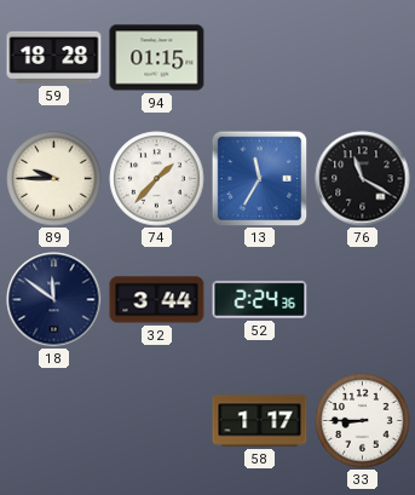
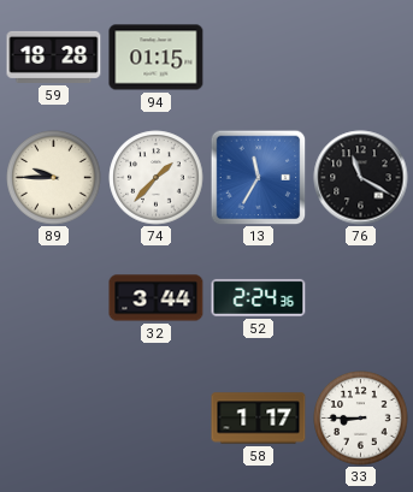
18: 11:51 -> none (54, 300)
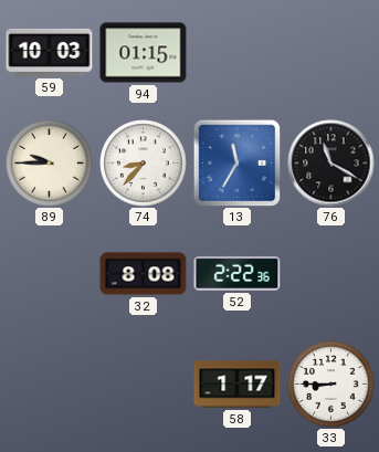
59: 18:28 -> 10:03 (50, 52)
74: 1:37 -> 8:37 (144, 164)
32: 3:44 -> 8:08 (144, 274)
52: 2:24 -> 2:22 (238, 273)
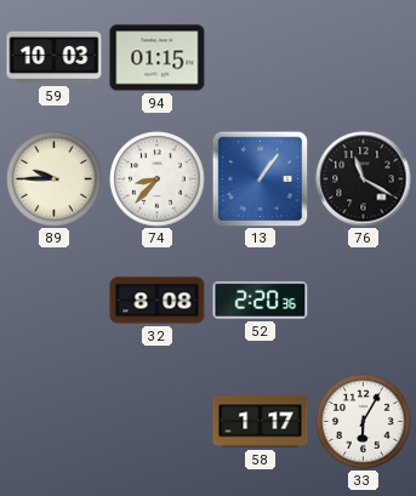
13: 11:35 -> 1:06 (260, 178)
52: 2:22 -> 2:20 (261, 300)
33: 8:45 -> 6:05 (364, 422)
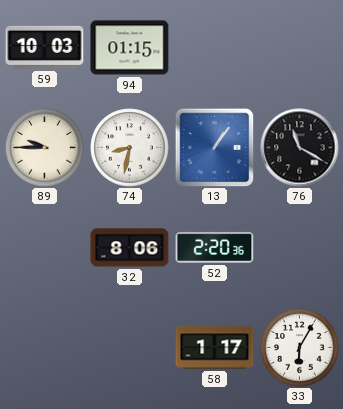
74: 8:37 -> 8:32 (130, 148)
32: 8:08 -> 8:06 (130, 248)
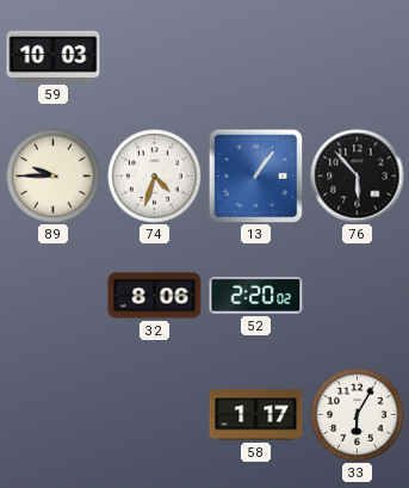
94: 01:15 -> none (130, 48)
74: 8:32 -> 4:33 (155, 177)
76: 11:20 -> 5:53 (358, 177)
52: 2:20:36 -> 2:20:02 (256, 295)
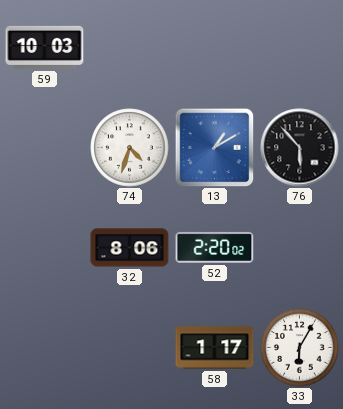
89: 9:45 -> none (54, 177)
13: 1:06 -> 1:10 (214, 147)
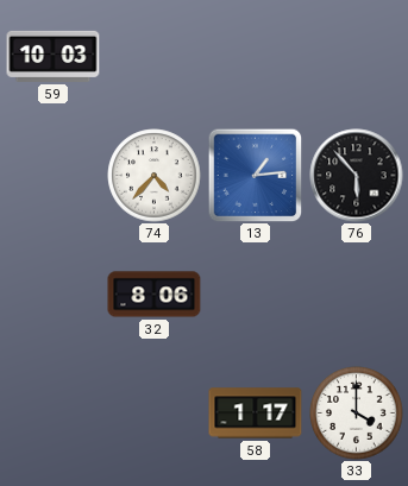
74: 4:33 -> 4:37 (155, 176)
13: 1:10 -> 1:14 (255, 175)
52: 2:20 -> none (215, 247)
33: 6:05 -> 4:00 (357, 414)
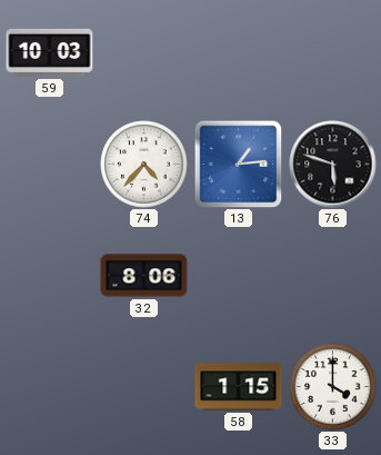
76: 5:53 -> 5:48 (333, 165)
58: 1:17 -> 1:15 (239, 387)
